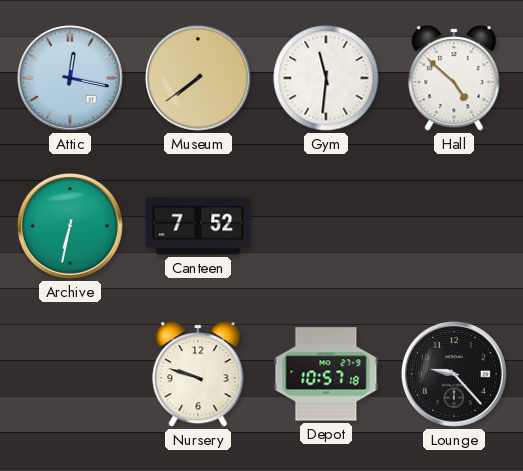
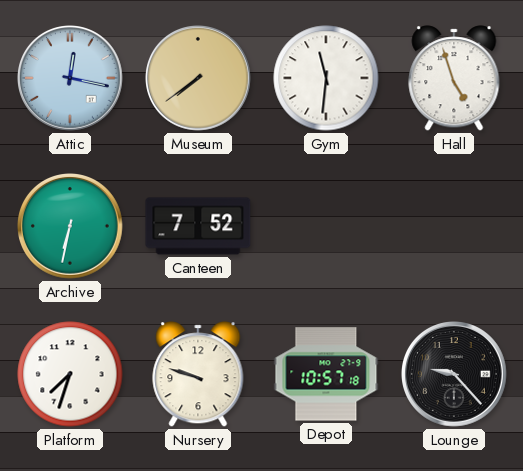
Hall: 4:52 -> 4:57 (454, 78)
Platform: none -> 7:33 (70, 374)
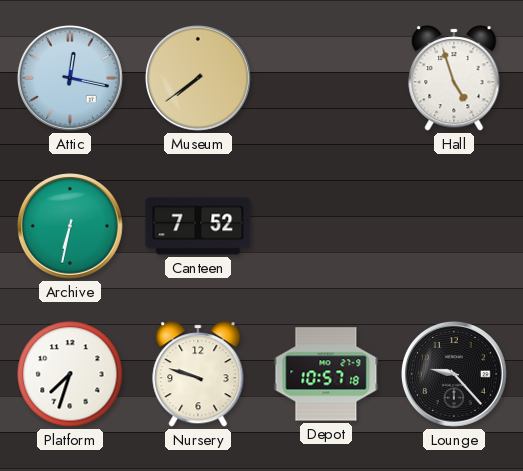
Gym: 11:31 -> none (326, 78)
